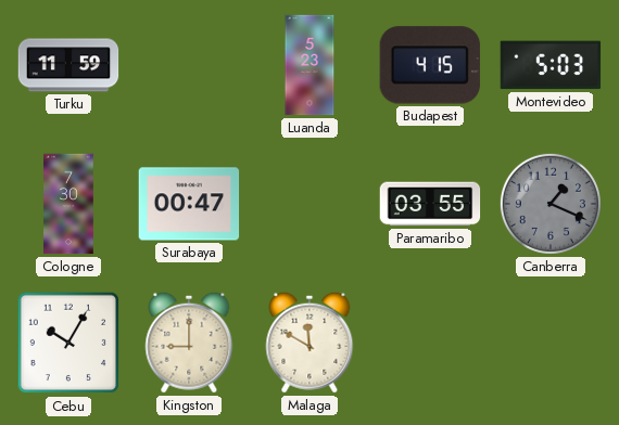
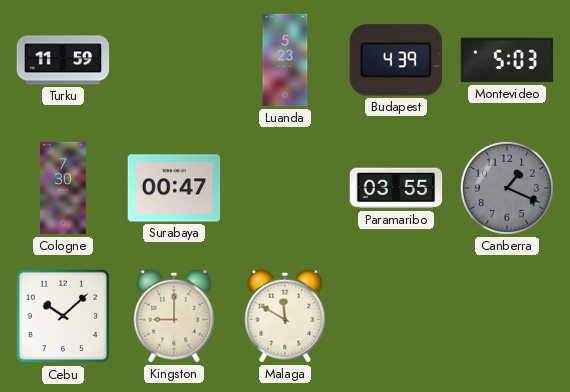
Budapest: 4:15 -> 4:39 (396, 60)
Cebu: 10:05 -> 10:08 (63, 316)
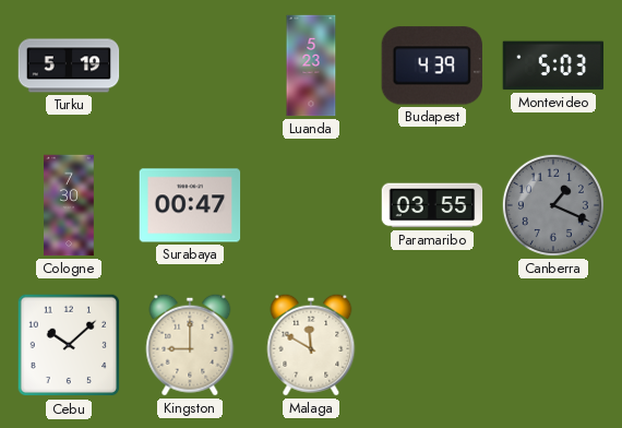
Turku: 11:59 -> 5:19 (69, 66)
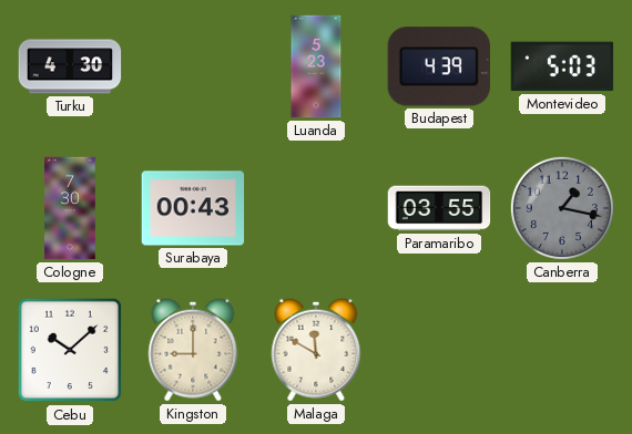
Turku: 5:19 -> 4:30 (70, 66)
Surabaya: 00:47 -> 00:43 (193, 208)
Canberra: 1:19 -> 1:17 (562, 208)
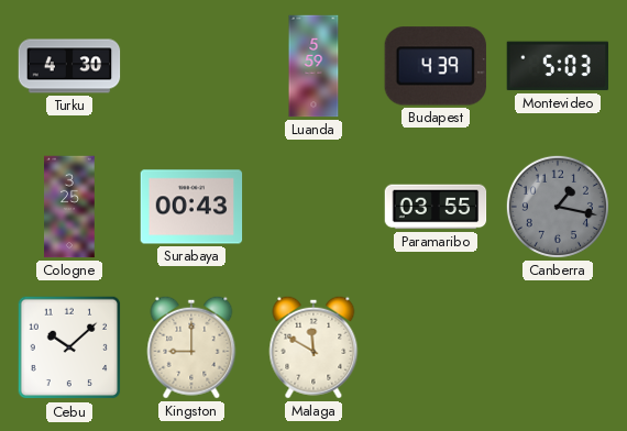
Luanda: 5:23 -> 5:59 (313, 66)
Cologne: 7:30 -> 3:25 (69, 207)
